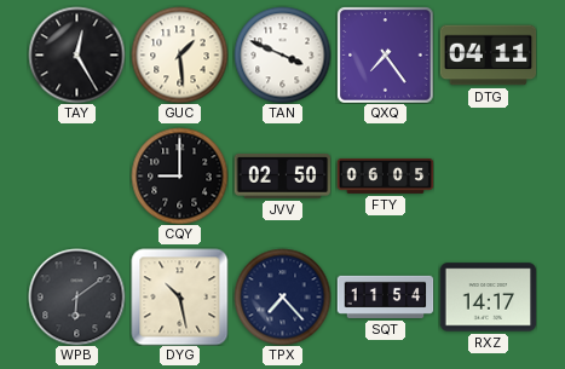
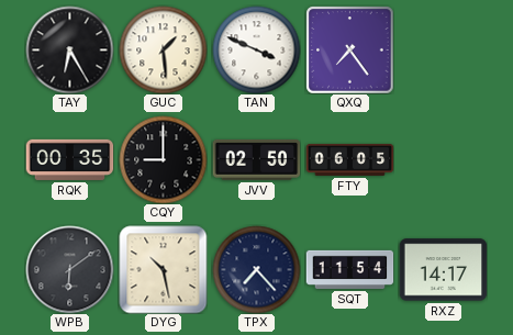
TAY: 12:25 -> 6:25 (69, 49)
DTG: 04:11 -> none (488, 56)
RQK: none -> 00:35 (69, 159)
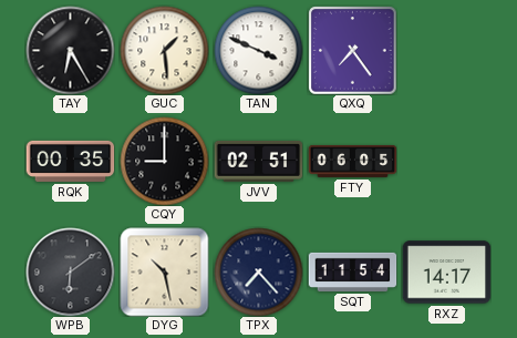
JVV: 02:50 -> 02:51 (258, 162)
